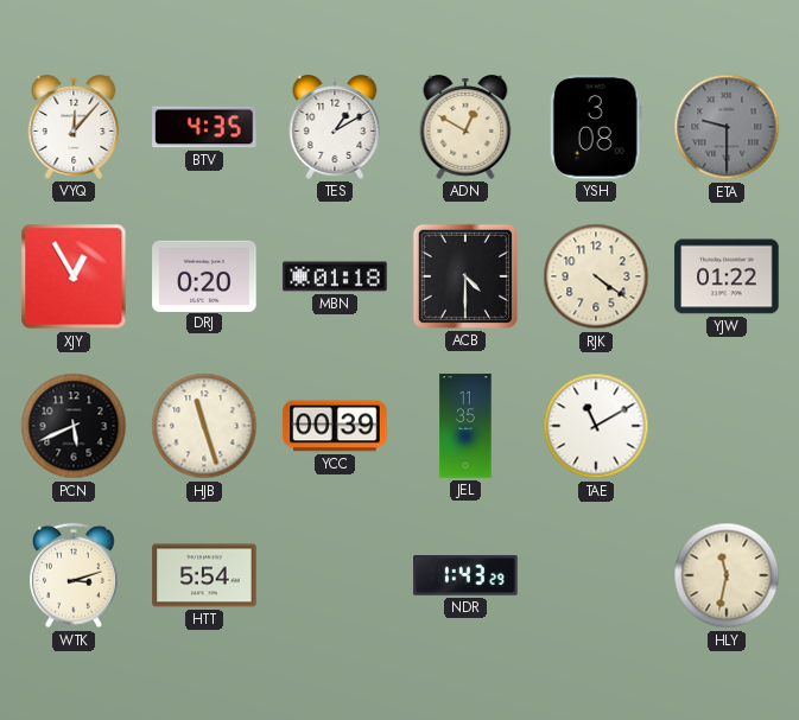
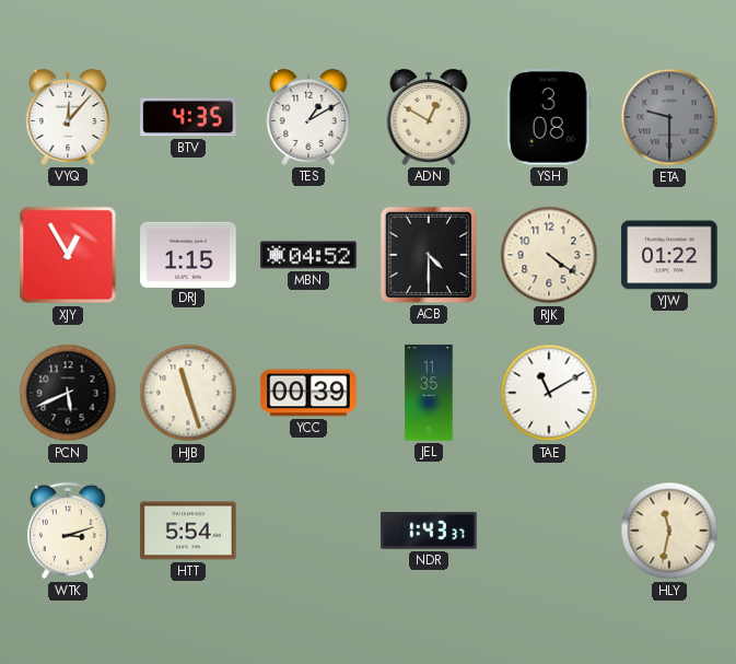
DRJ: 0:20 -> 1:15 (188, 254)
MBN: 01:18 -> 04:52 (308, 255)
NDR: 1:43:29 -> 1:43:37 (429, 532)
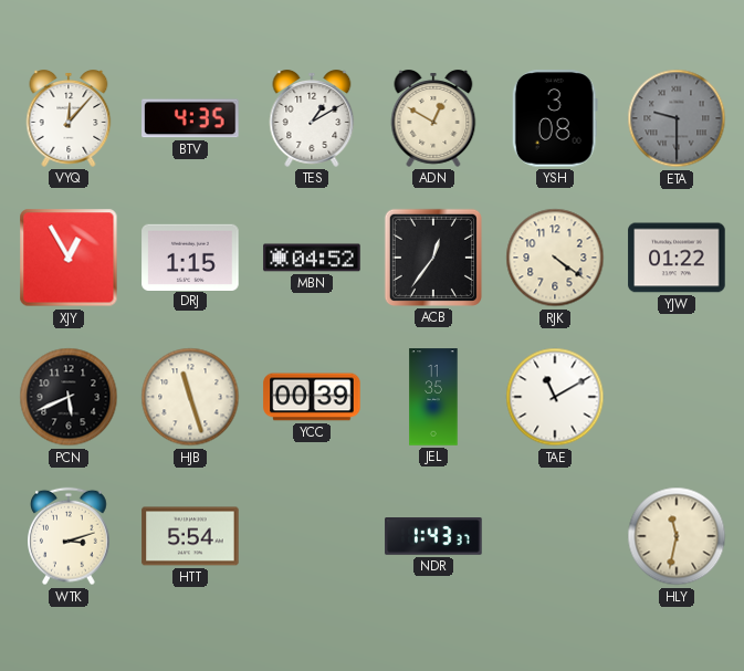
ACB: 4:30 -> 12:36 (433, 258)
